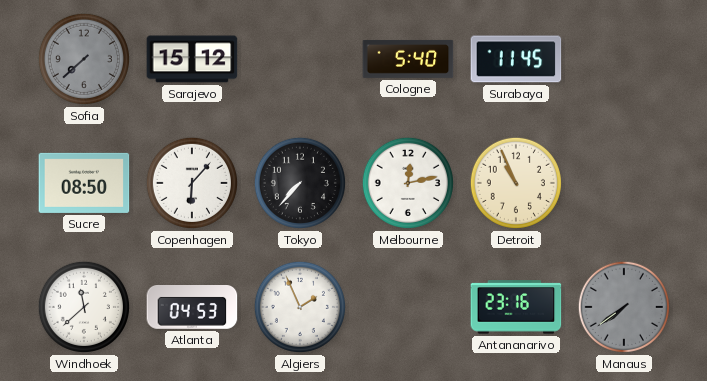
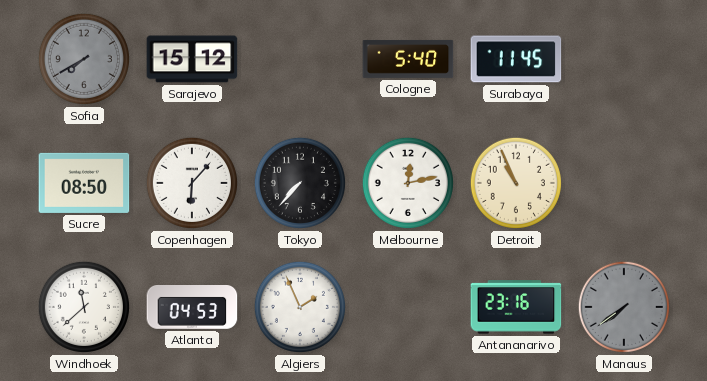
Sofia: 7:38 -> 7:40 (84, 59)
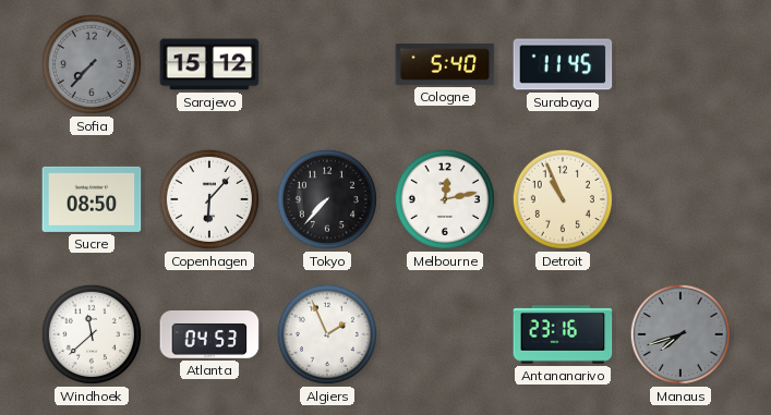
Sofia: 7:40 -> 7:37 (92, 64)
Manaus: 7:39 -> 7:42 (680, 334)
